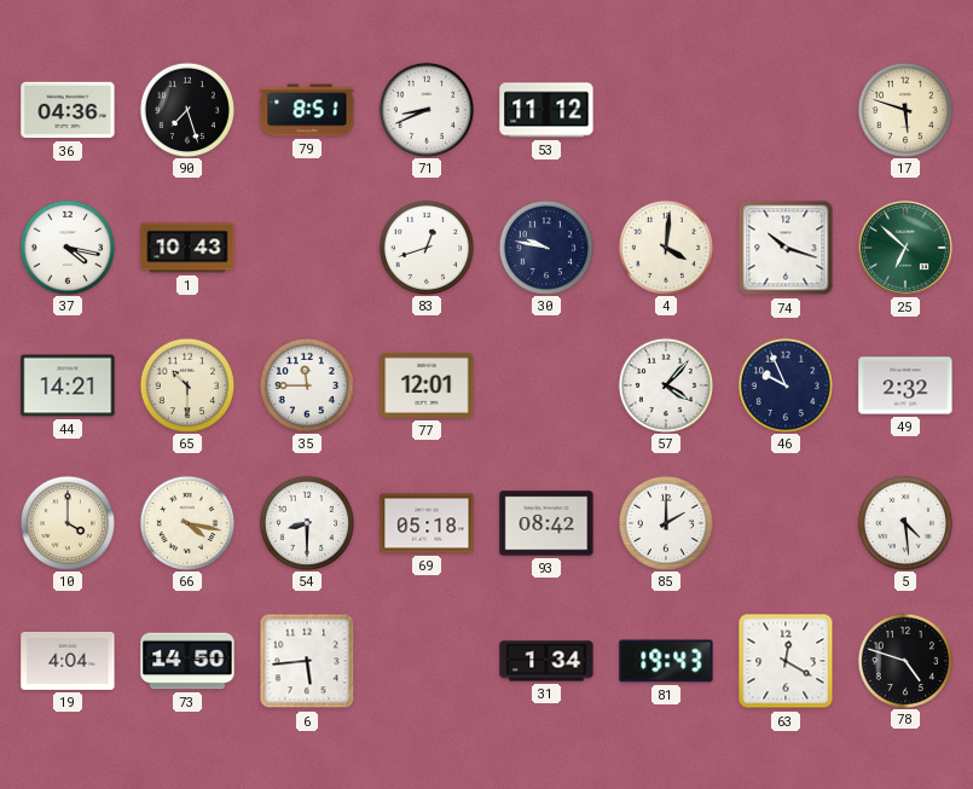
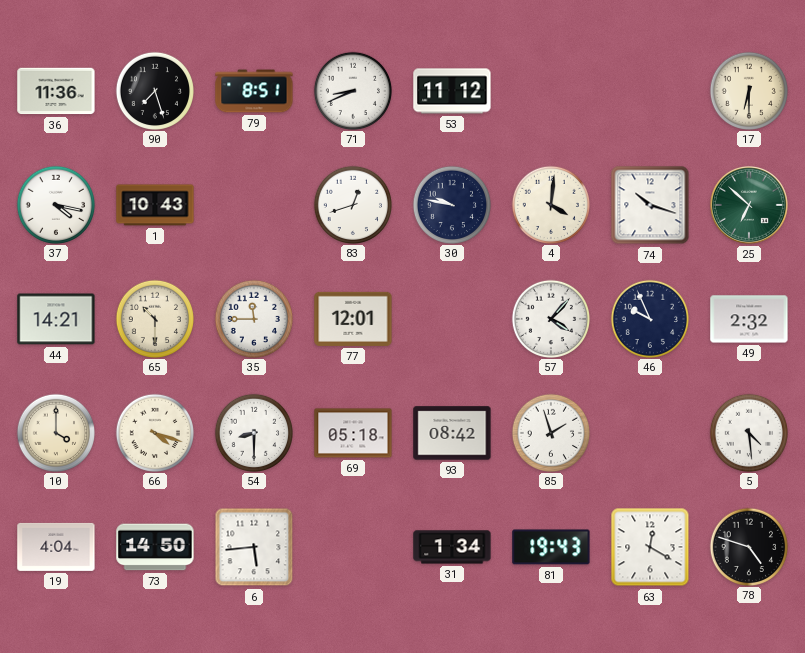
36: 04:36 -> 11:36 (56, 91)
17: 5:48 -> 6:30 (748, 90)
66: 4:17 -> 4:18 (154, 432)
85: 2:00 -> 1:57 (550, 432)
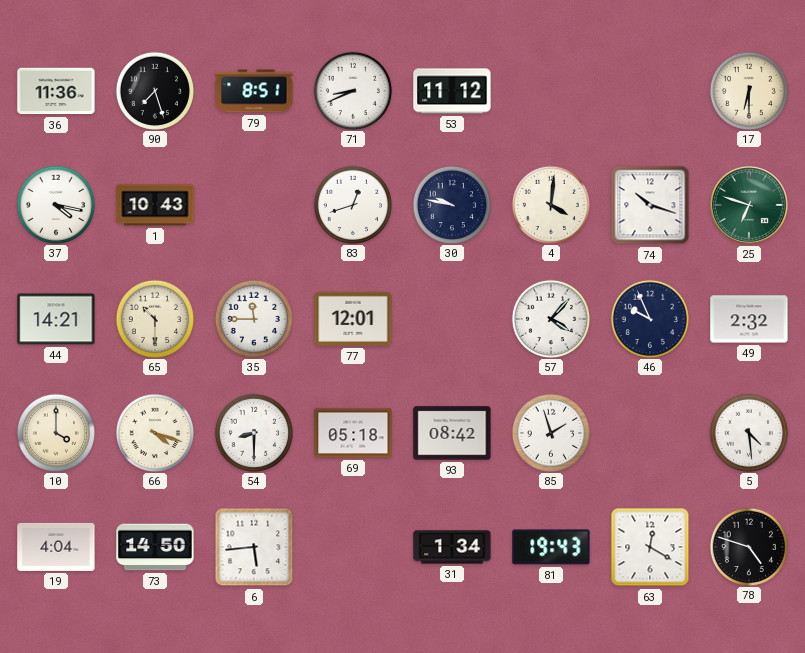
25: 6:52 -> 6:48 (749, 205)
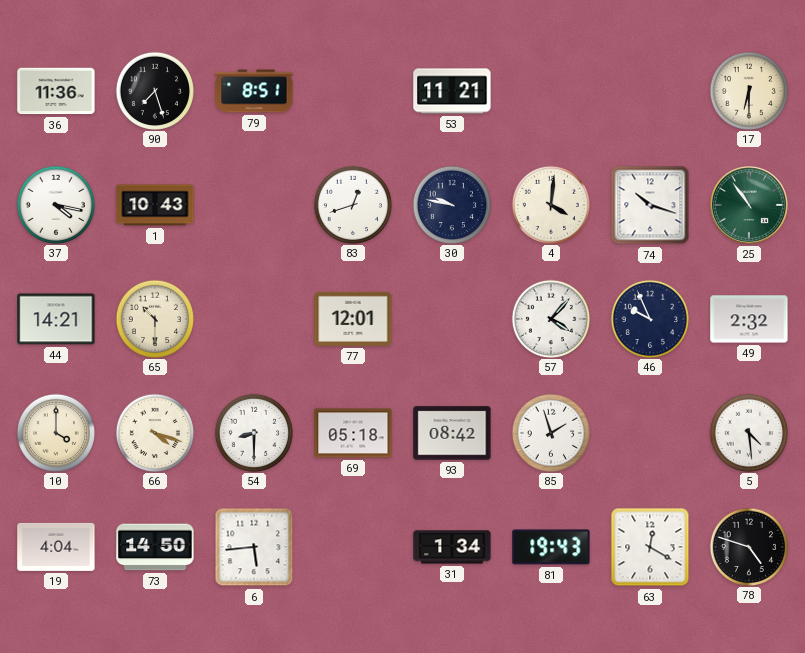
71: 8:41 -> none (352, 90)
53: 11:12 -> 11:21 (452, 91)
25: 6:48 -> 10:54 (749, 205)
35: 11:45 -> none (253, 318)
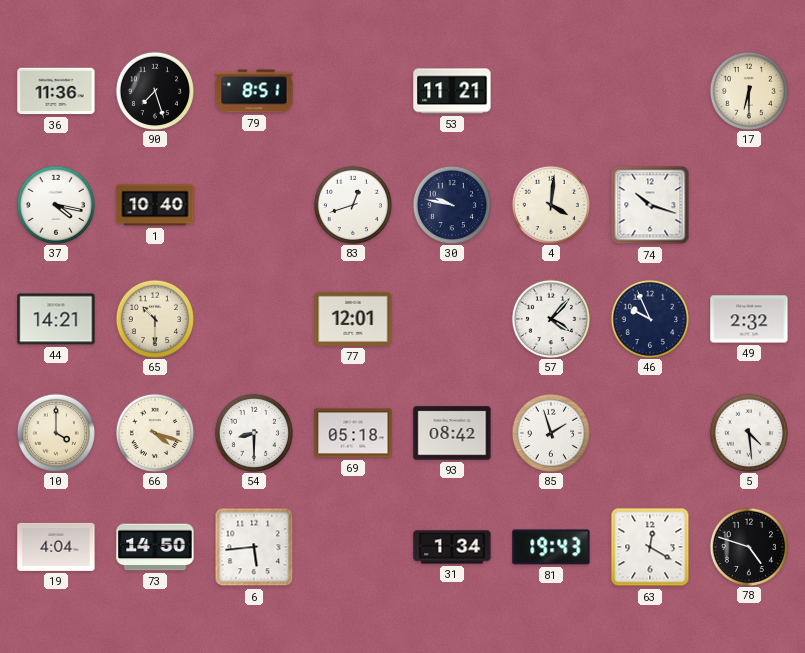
1: 10:43 -> 10:40 (155, 205)
25: 10:54 -> none (749, 205)
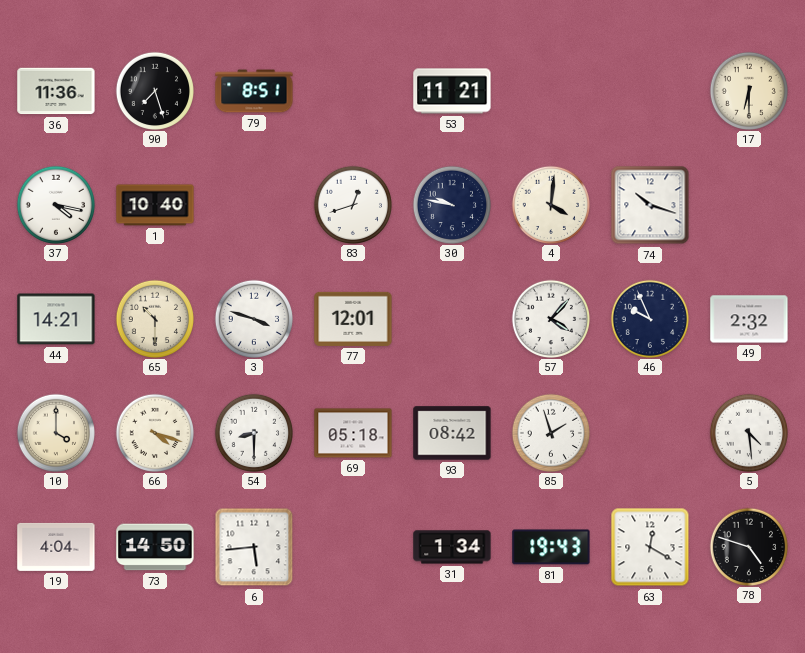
3: none -> 3:48 (253, 318)
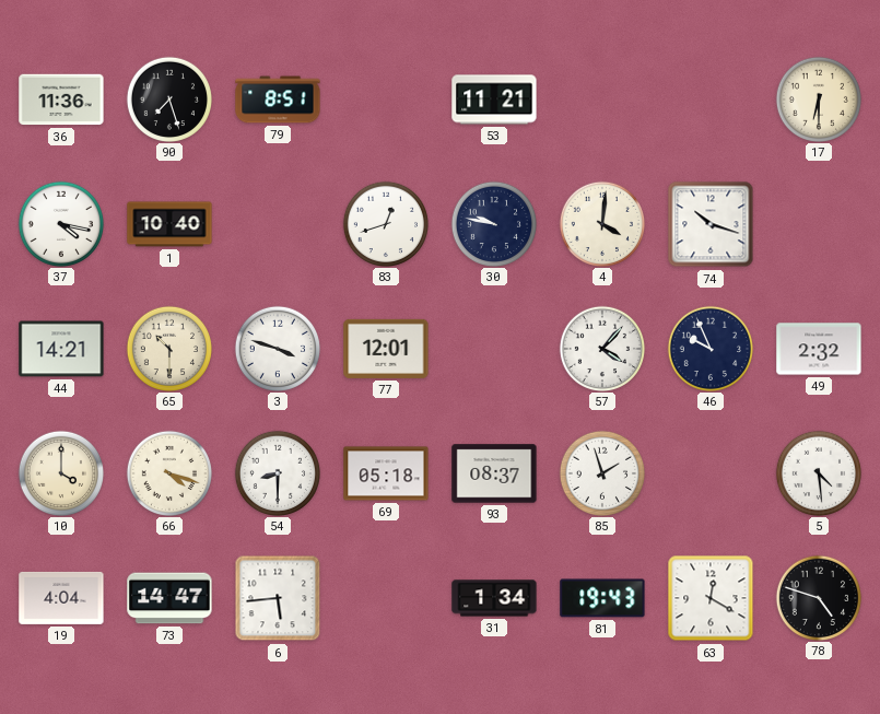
93: 08:42 -> 08:37 (494, 473)
73: 14:50 -> 14:47 (169, 598)
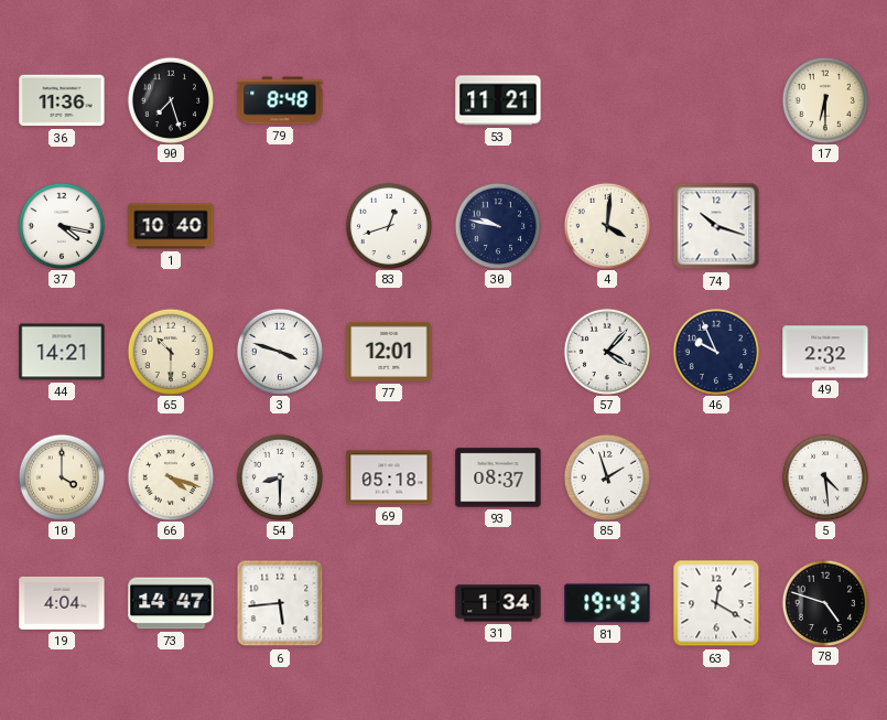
79: 8:51 -> 8:48 (280, 100)
